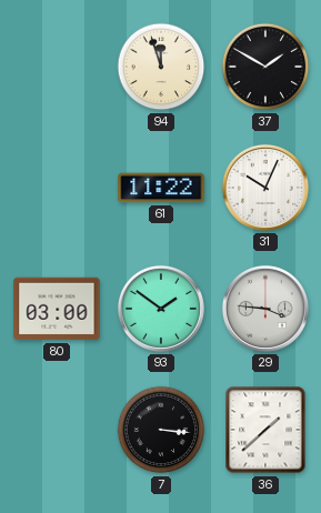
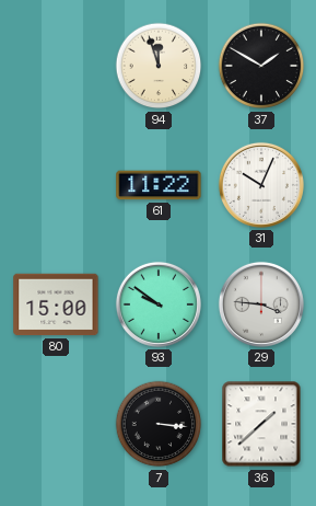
80: 03:00 -> 15:00 (56, 304)
93: 1:51 -> 9:51 (159, 304)
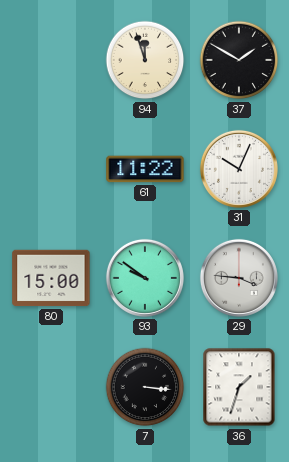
36: 1:38 -> 1:33 (239, 387)
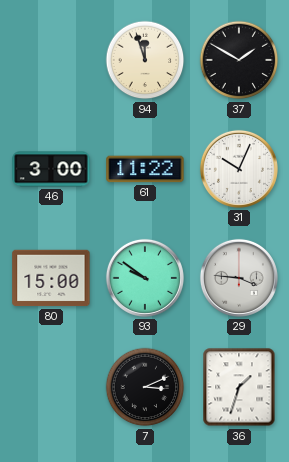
46: none -> 3:00 (51, 169)
7: 3:16 -> 3:11 (145, 387)
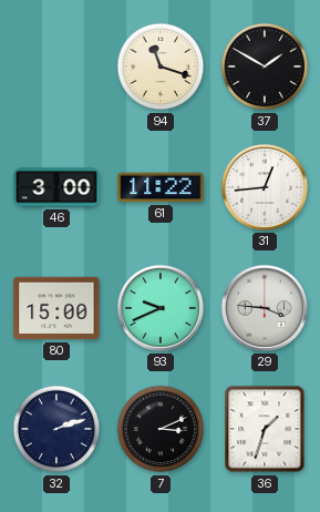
94: 11:57 -> 11:18 (161, 66)
31: 10:04 -> 12:44 (265, 187)
93: 9:51 -> 9:41 (161, 308)
32: none -> 2:12 (56, 429)
